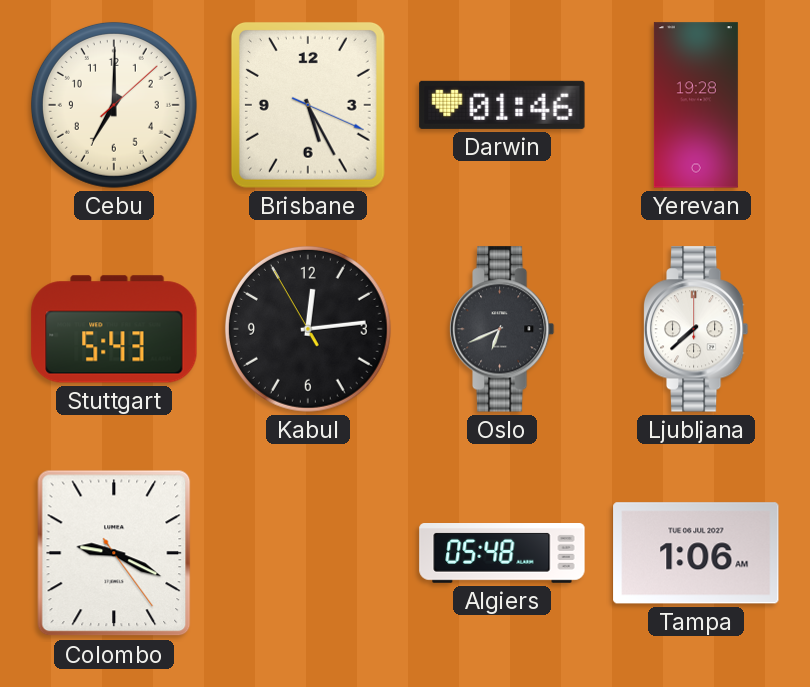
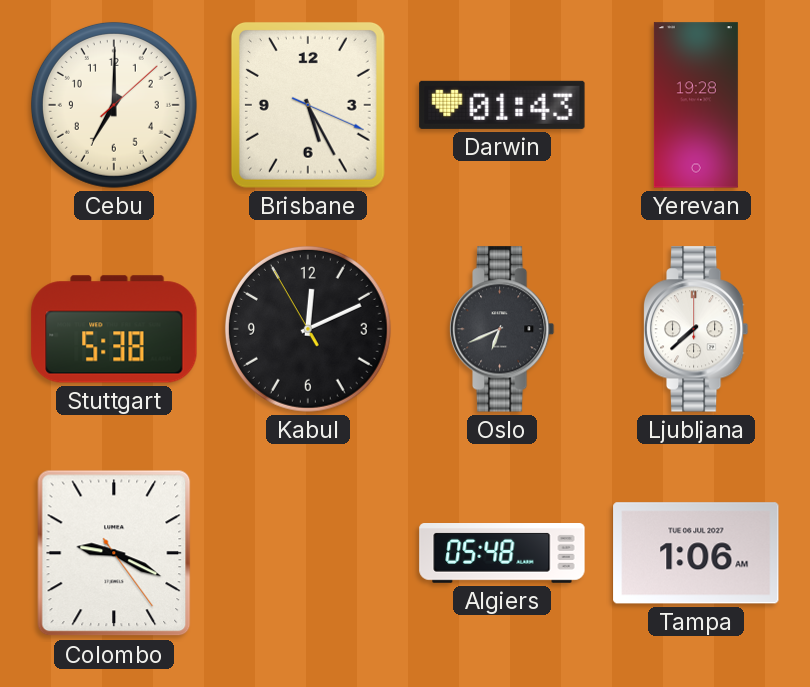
Darwin: 01:46 -> 01:43 (502, 105)
Stuttgart: 5:43 -> 5:38 (114, 329)
Kabul: 12:13 -> 12:10 (308, 329)
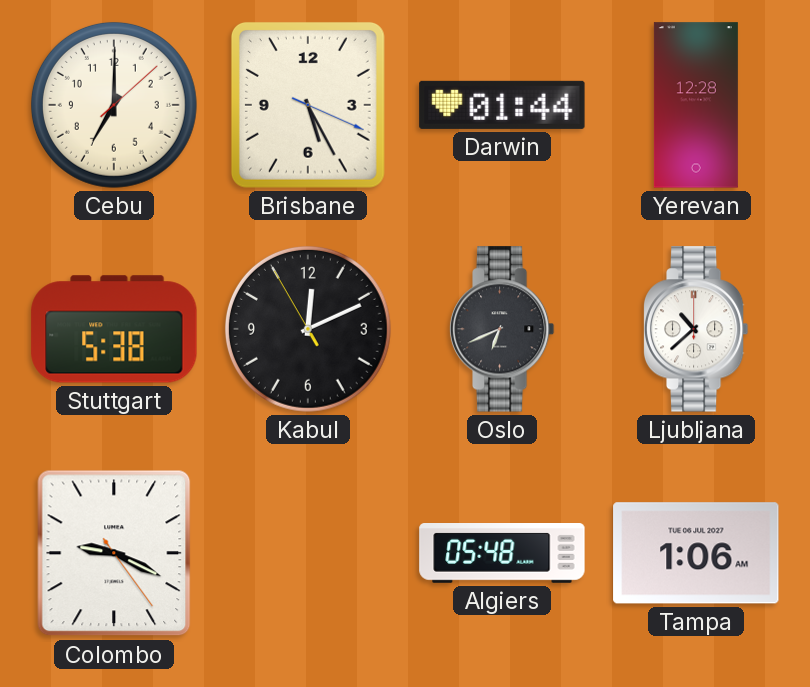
Darwin: 01:43 -> 01:44 (502, 105)
Yerevan: 19:28 -> 12:28 (696, 105)
Ljubljana: 7:38 -> 10:38 (696, 329)
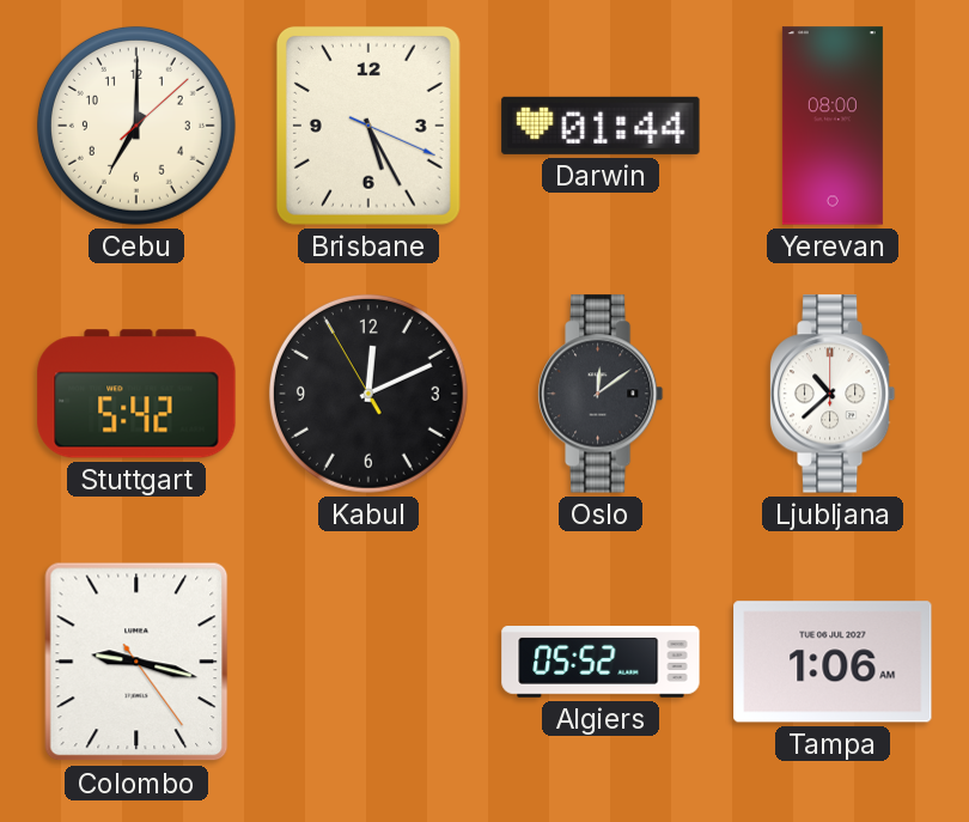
Yerevan: 12:28 -> 08:00 (833, 126)
Stuttgart: 5:38 -> 5:42 (136, 394)
Oslo: 6:41 -> 12:09 (601, 394)
Colombo: 9:19 -> 9:17 (136, 662)
Algiers: 05:48 -> 05:52 (601, 663)
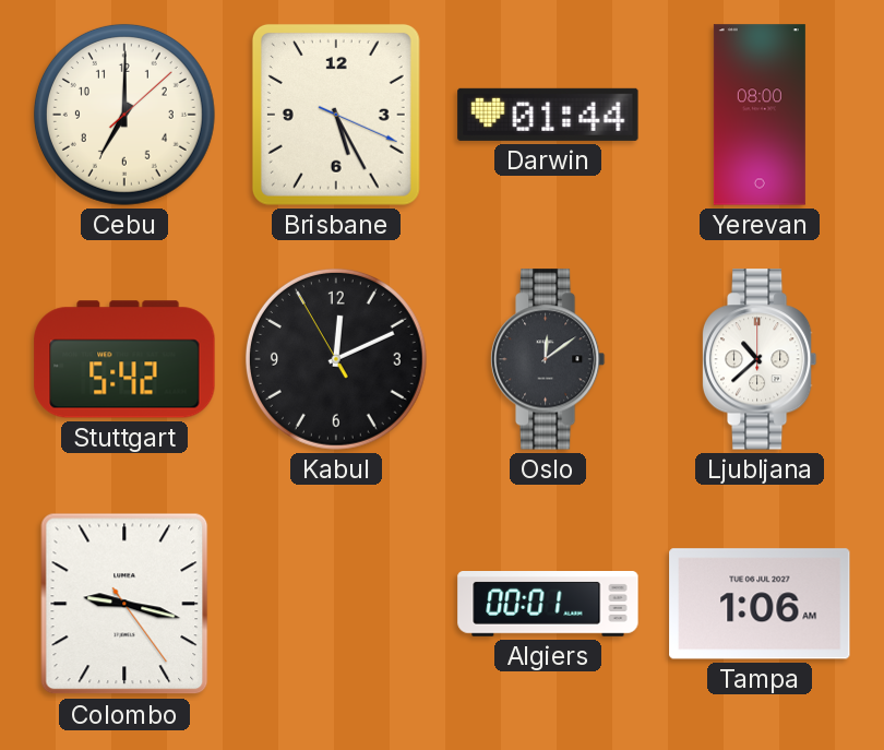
Algiers: 05:52 -> 00:01 (548, 605)
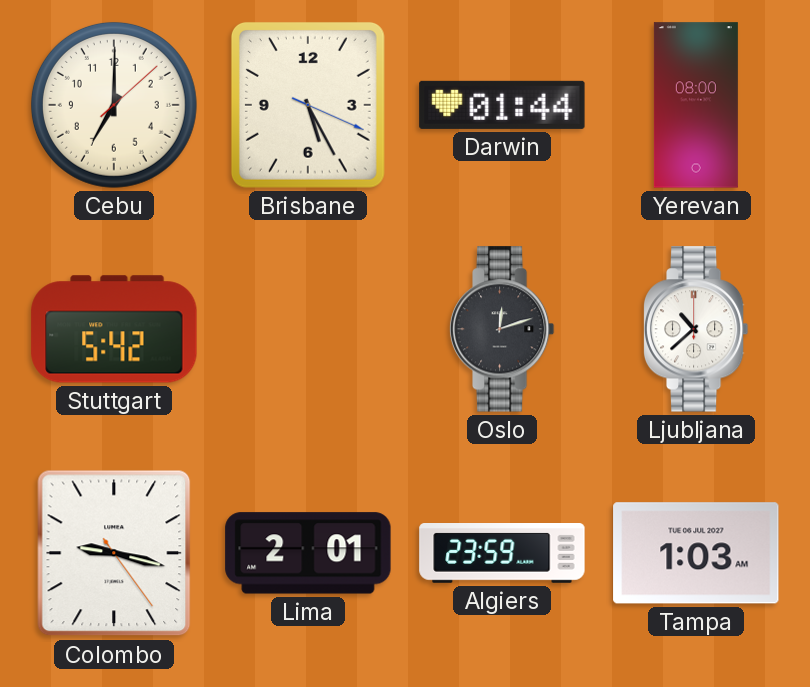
Kabul: 12:10 -> none (336, 359)
Oslo: 12:09 -> 12:12 (502, 329)
Lima: none -> 2:01 (308, 553)
Algiers: 00:01 -> 23:59 (502, 554)
Tampa: 1:06 -> 1:03 (696, 553)
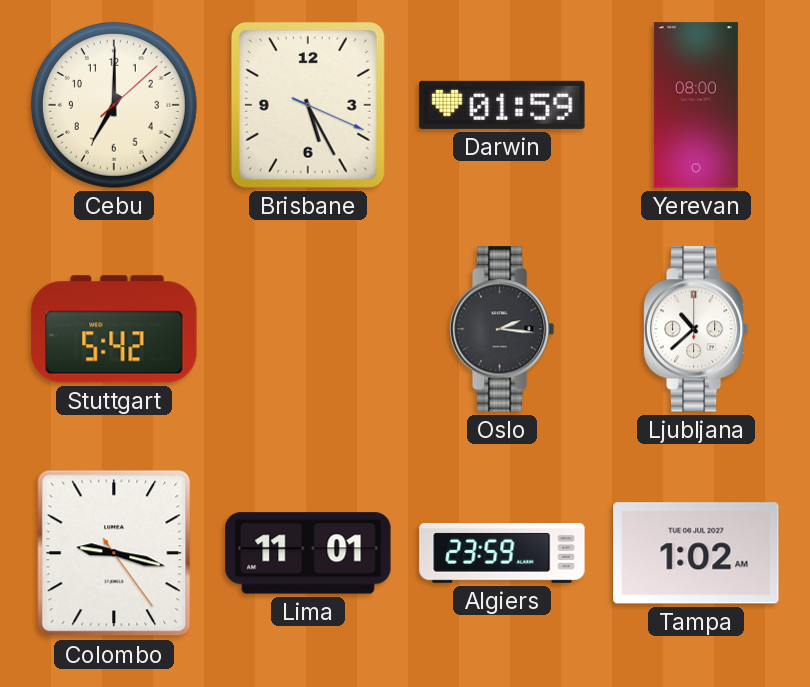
Darwin: 01:44 -> 01:59 (502, 105)
Oslo: 12:12 -> 2:16 (502, 329)
Lima: 2:01 -> 11:01 (308, 553)
Tampa: 1:03 -> 1:02 (696, 553)
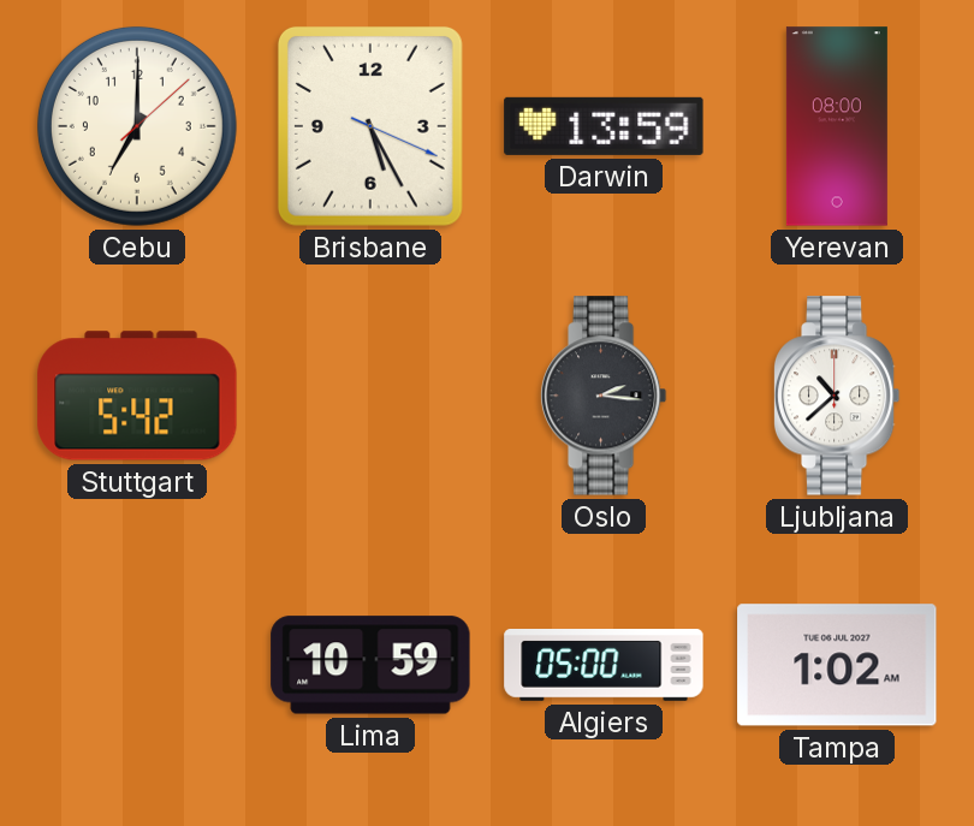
Darwin: 01:59 -> 13:59 (604, 126)
Colombo: 9:17 -> none (114, 553)
Lima: 11:01 -> 10:59 (370, 665)
Algiers: 23:59 -> 05:00 (604, 666)
